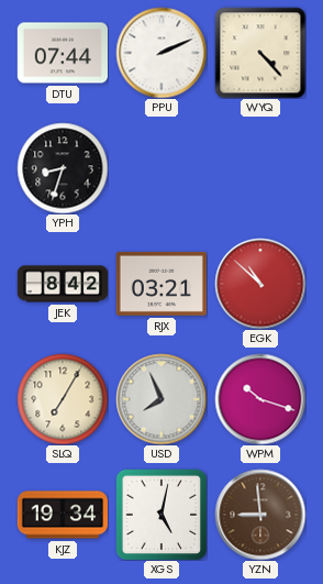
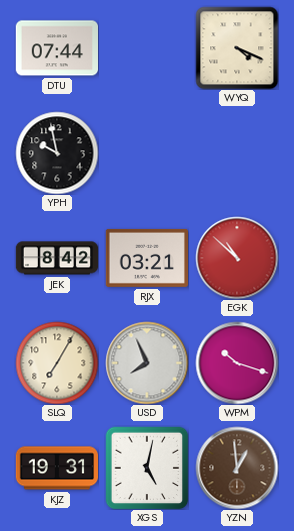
PPU: 2:11 -> none (161, 53)
WYQ: 4:23 -> 4:19 (237, 48)
YPH: 8:33 -> 9:58 (57, 153)
KJZ: 19:34 -> 19:31 (56, 468)
YZN: 8:59 -> 12:59 (237, 468)
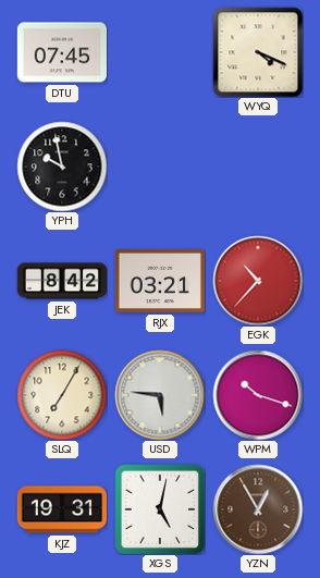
DTU: 07:44 -> 07:45 (61, 52)
EGK: 10:52 -> 10:37 (258, 281)
USD: 7:56 -> 5:46 (160, 395)
YZN: 12:59 -> 12:55 (258, 509)
